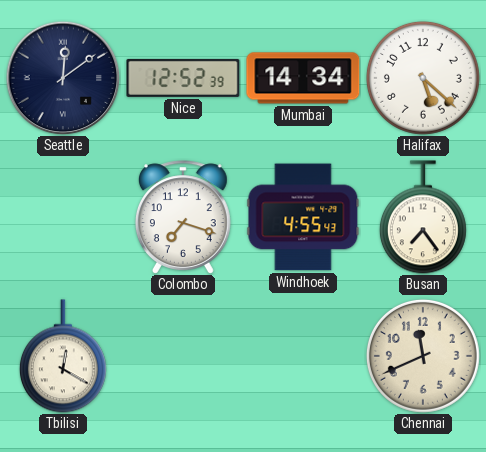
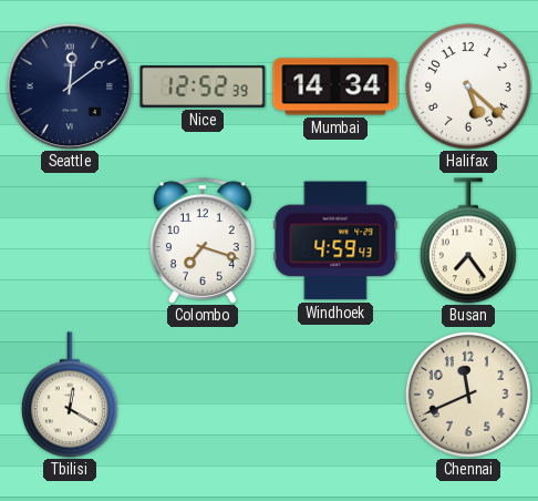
Windhoek: 4:55 -> 4:59 (335, 241)
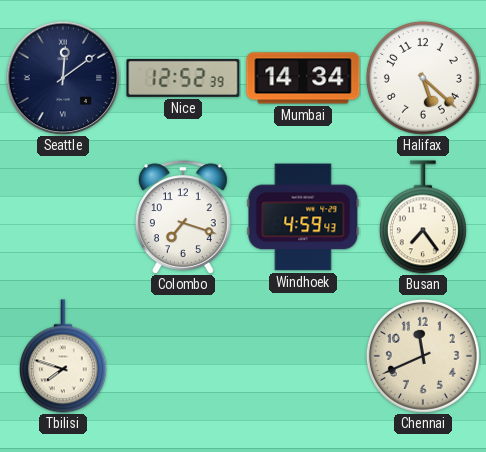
Tbilisi: 12:20 -> 7:48 (63, 356)
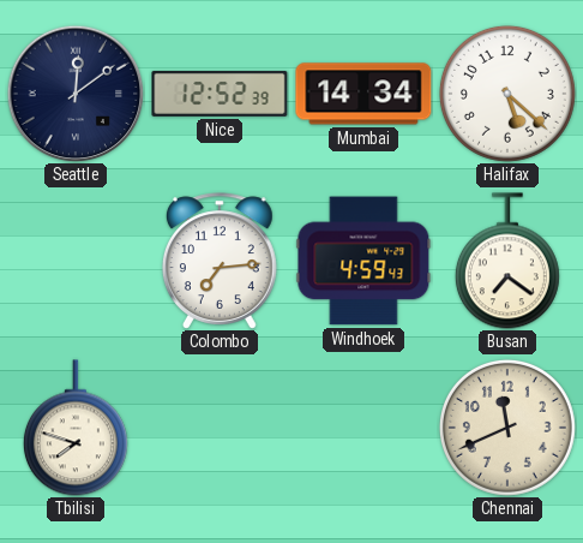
Colombo: 7:18 -> 7:14 (220, 261)
Busan: 7:24 -> 7:21 (507, 261)
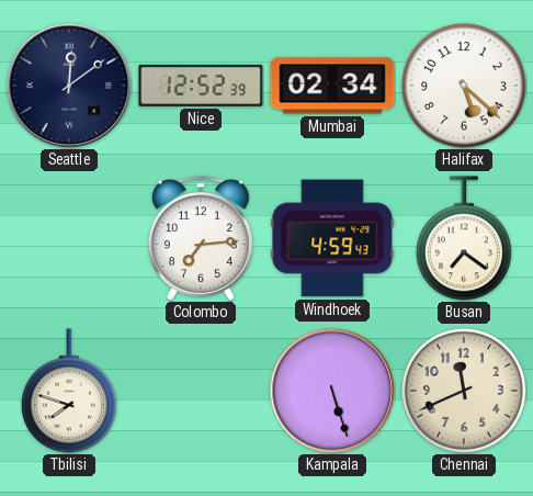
Mumbai: 14:34 -> 02:34 (332, 86)
Kampala: none -> 5:27 (332, 391)
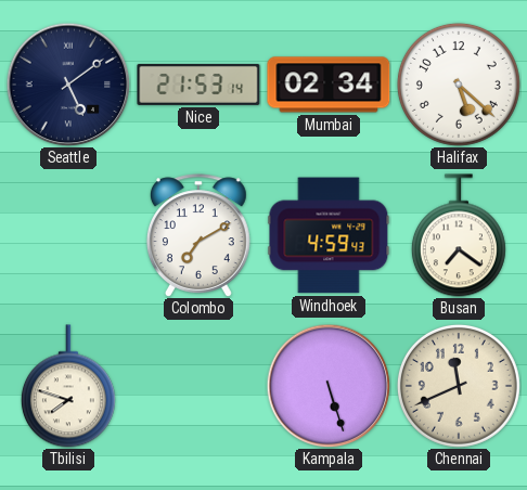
Seattle: 12:09 -> 5:09 (68, 85)
Nice: 12:52 -> 21:53 (198, 85)
Colombo: 7:14 -> 7:10 (198, 235)
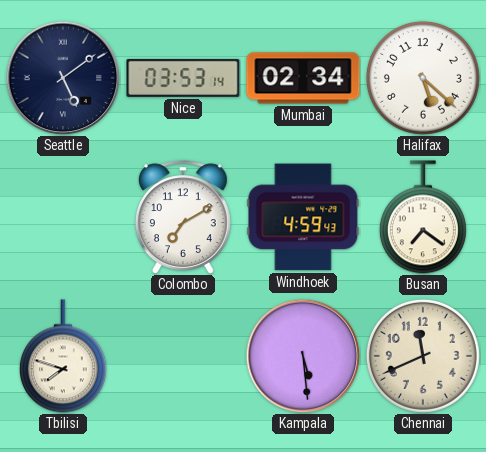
Nice: 21:53 -> 03:53 (183, 78)
Kampala: 5:27 -> 5:29 (303, 356)
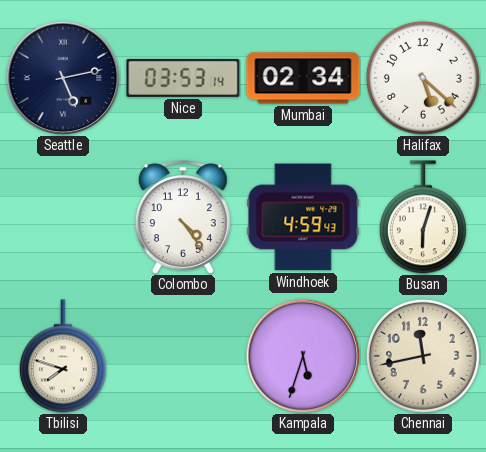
Seattle: 5:09 -> 5:13 (63, 78)
Colombo: 7:10 -> 4:24 (183, 217)
Busan: 7:21 -> 6:03 (423, 217)
Kampala: 5:29 -> 5:33 (303, 356)
Chennai: 11:41 -> 11:43 (423, 356)
